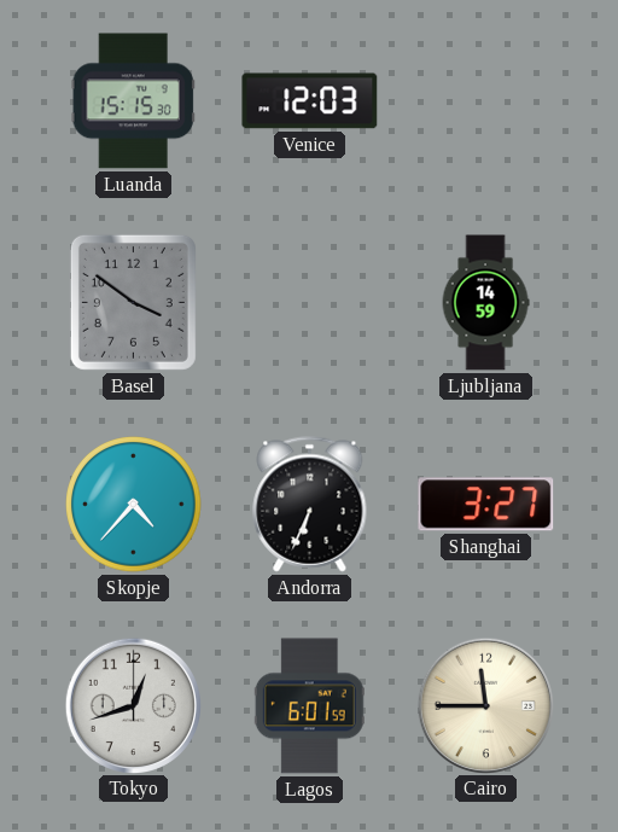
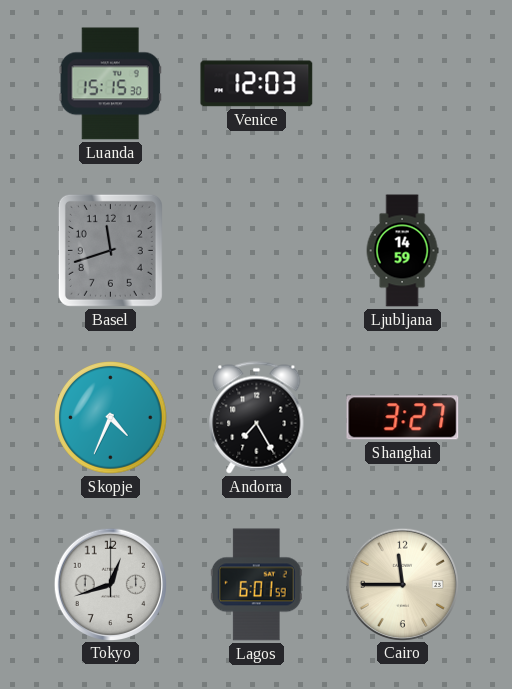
Basel: 3:51 -> 11:42 (110, 250)
Skopje: 4:37 -> 4:34 (111, 418)
Andorra: 6:34 -> 7:25 (257, 418)
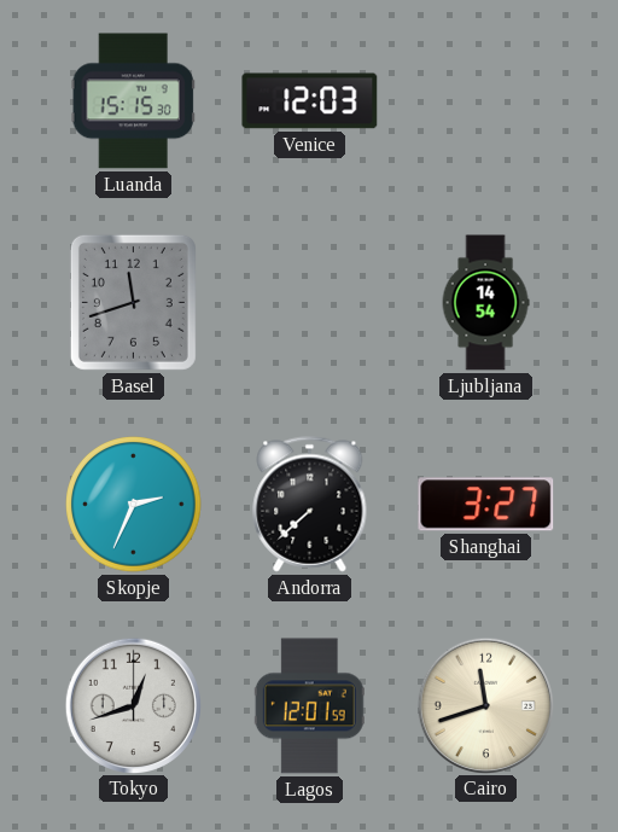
Ljubljana: 14:59 -> 14:54 (485, 303)
Skopje: 4:34 -> 2:34 (134, 505)
Andorra: 7:25 -> 7:38 (310, 505)
Lagos: 6:01 -> 12:01 (309, 706)
Cairo: 11:45 -> 11:42 (485, 705)
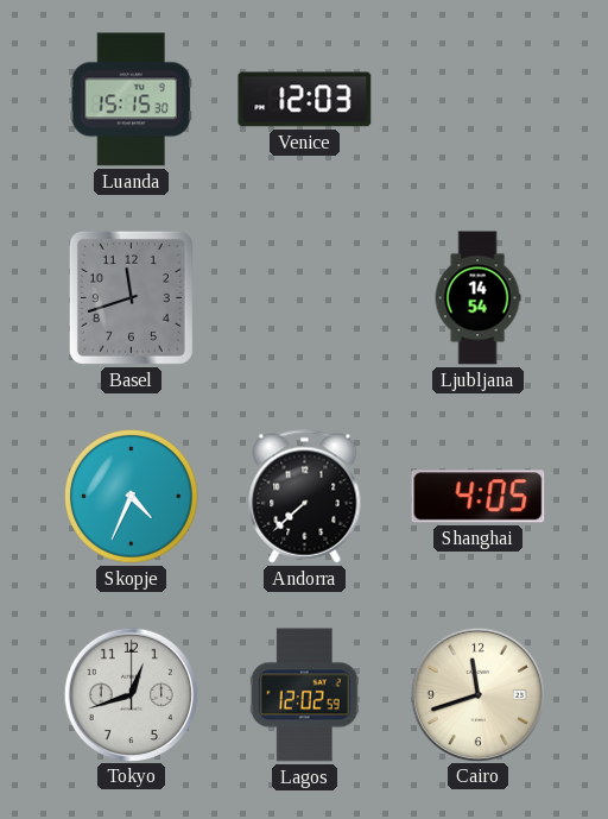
Skopje: 2:34 -> 4:34 (132, 497)
Shanghai: 3:27 -> 4:05 (479, 497)
Lagos: 12:01 -> 12:02 (304, 695)
